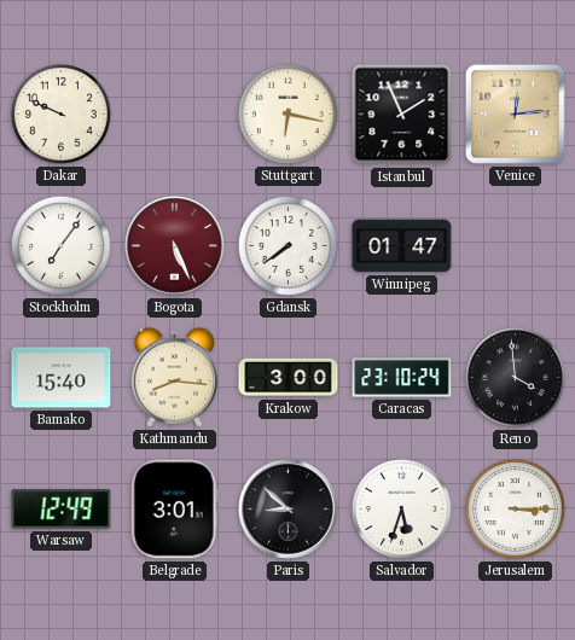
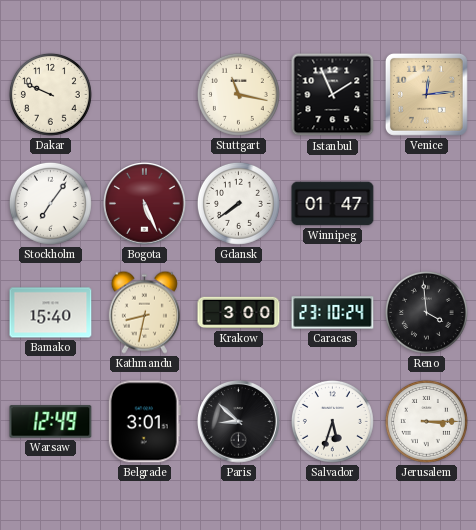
Stuttgart: 6:17 -> 11:17 (238, 94)
Kathmandu: 8:16 -> 8:32 (144, 312)
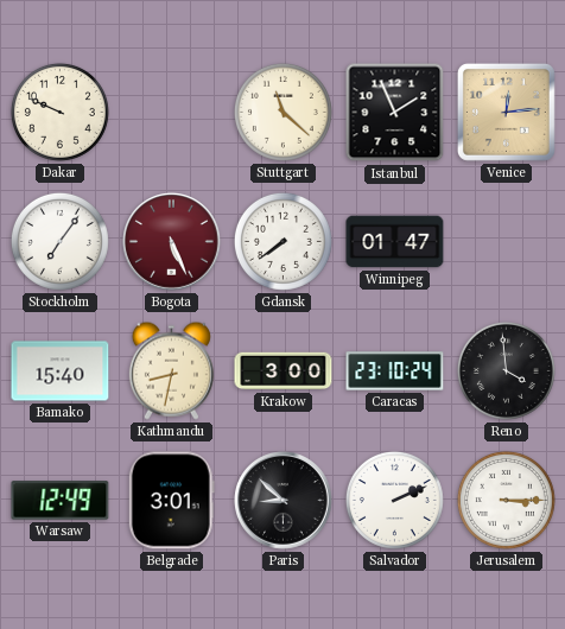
Stuttgart: 11:17 -> 11:22 (282, 112)
Salvador: 5:33 -> 2:11 (394, 500)
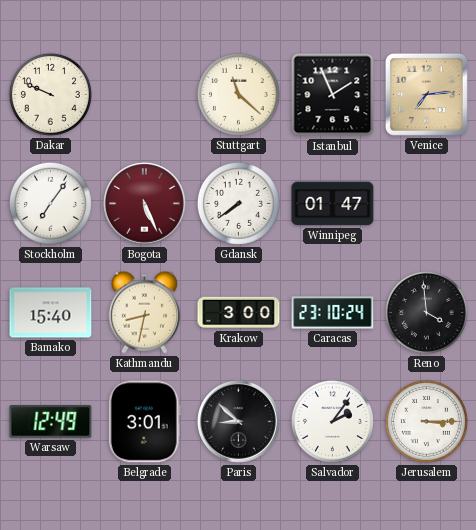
Venice: 12:14 -> 7:14 (426, 94)
Salvador: 2:11 -> 2:06 (332, 421)
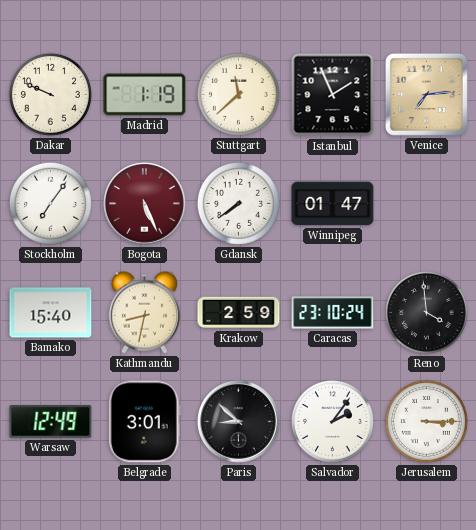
Madrid: none -> 1:19 (145, 95)
Stuttgart: 11:22 -> 11:38 (238, 94)
Krakow: 3:00 -> 2:59 (239, 313)
